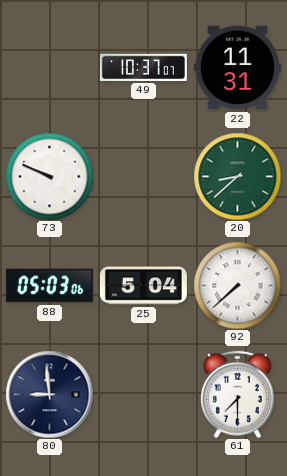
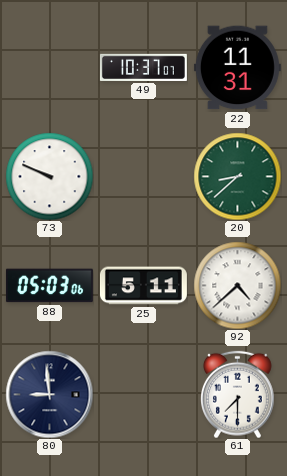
25: 5:04 -> 5:11 (143, 286)
92: 7:38 -> 4:38 (237, 285)
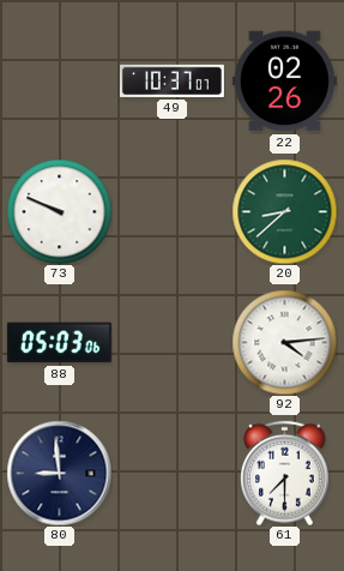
22: 11:31 -> 02:26 (284, 82)
25: 5:11 -> none (143, 286)
92: 4:38 -> 4:14 (284, 342)
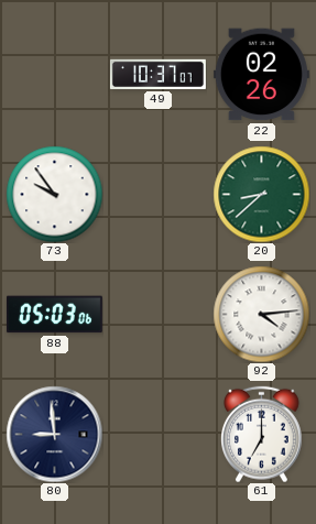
73: 9:49 -> 9:54 (54, 194)
61: 7:30 -> 7:00 (262, 434)
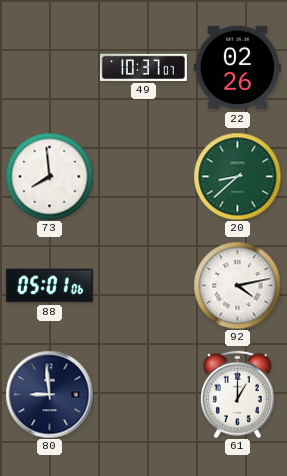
73: 9:54 -> 7:59 (49, 176)
88: 05:03 -> 05:01 (49, 286)
92: 4:14 -> 4:13 (237, 285)
61: 7:00 -> 1:00 (238, 394)
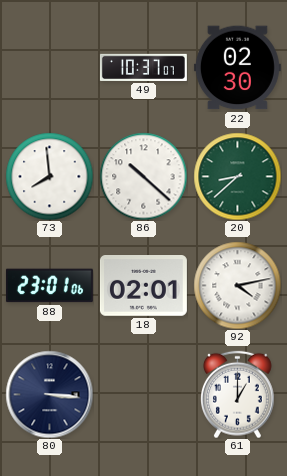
22: 02:26 -> 02:30 (237, 68)
86: none -> 10:22 (143, 176)
88: 05:01 -> 23:01 (49, 286)
18: none -> 02:01 (143, 286)
80: 8:59 -> 3:16 (49, 394)
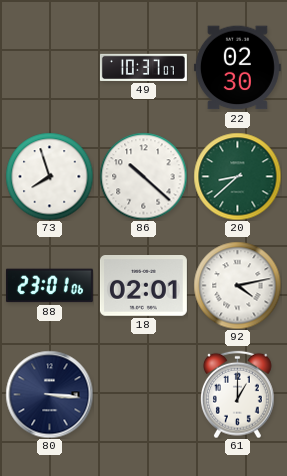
73: 7:59 -> 7:57 (49, 176)
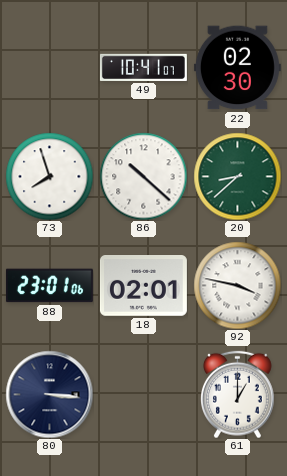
49: 10:37 -> 10:41 (143, 67)
92: 4:13 -> 3:47 (237, 285)
